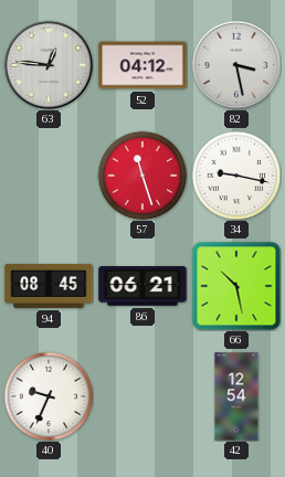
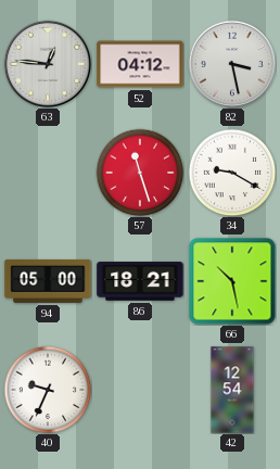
34: 9:17 -> 9:20 (232, 173)
94: 08:45 -> 05:00 (48, 281)
86: 06:21 -> 18:21 (140, 281)
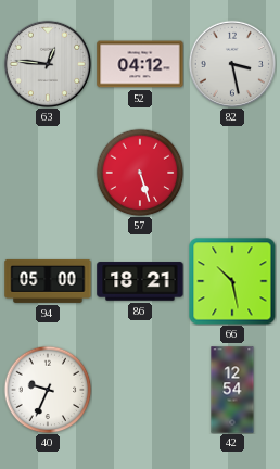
57: 11:27 -> 5:27 (140, 173)
34: 9:20 -> none (232, 173)
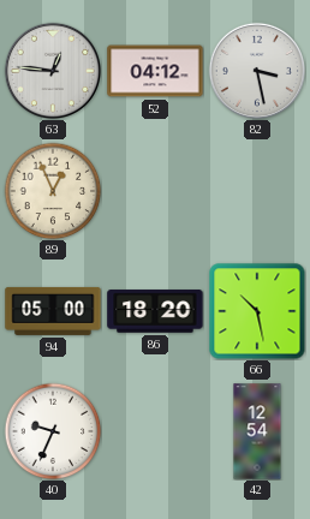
89: none -> 12:56 (53, 191)
57: 5:27 -> none (140, 173)
86: 18:21 -> 18:20 (155, 311)
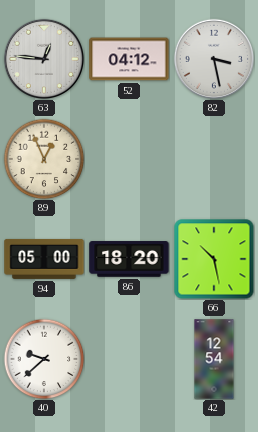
40: 9:34 -> 9:38 (44, 359)
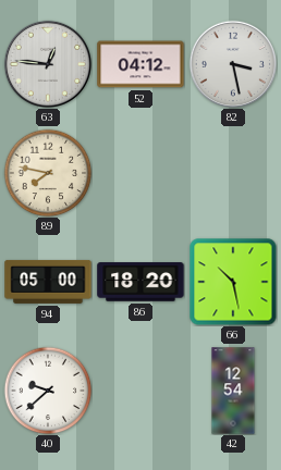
89: 12:56 -> 7:47 (48, 173)
